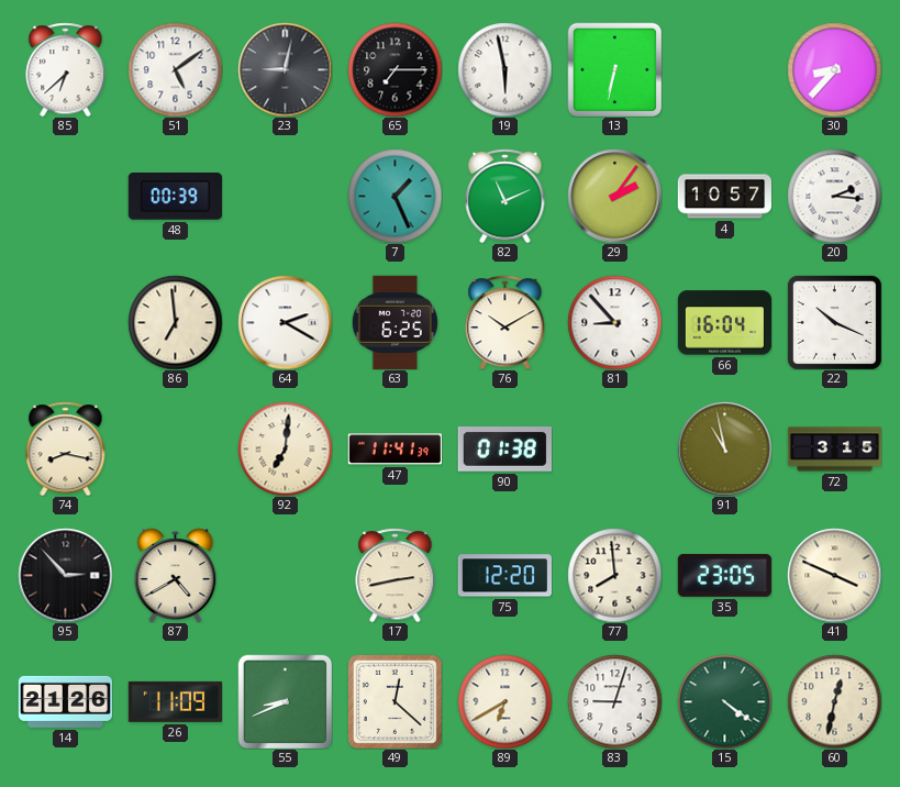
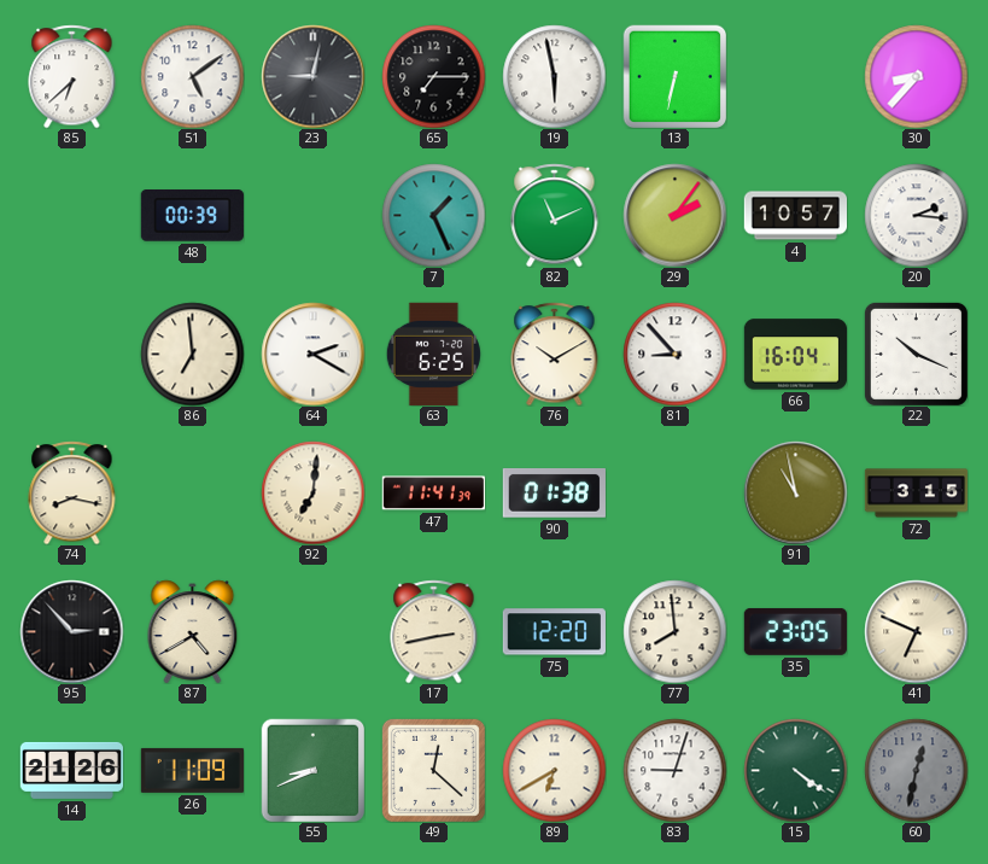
41: 3:49 -> 6:49 (916, 631)
60 dial: cream -> grey (916, 770)
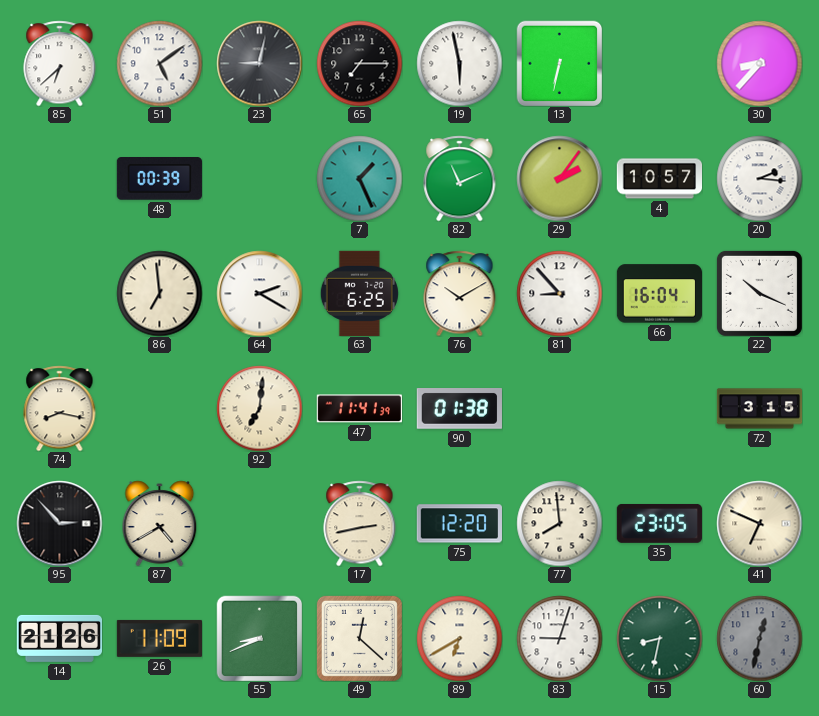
91: 10:58 -> none (795, 492)
15: 4:21 -> 8:32 (659, 638)
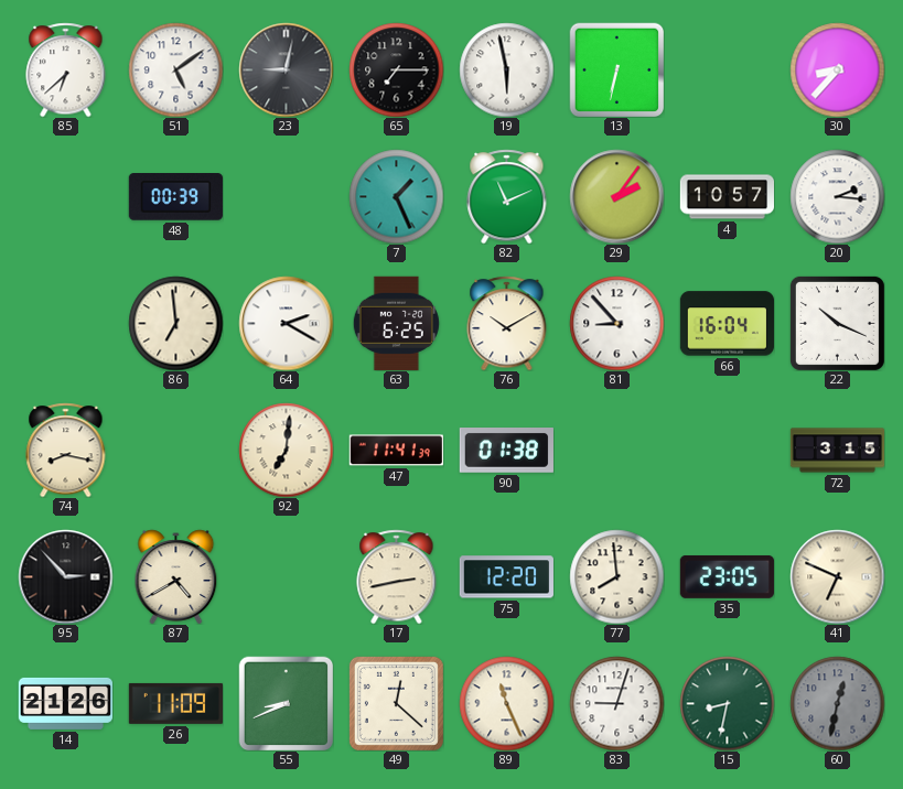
89: 6:40 -> 11:26 (506, 703)
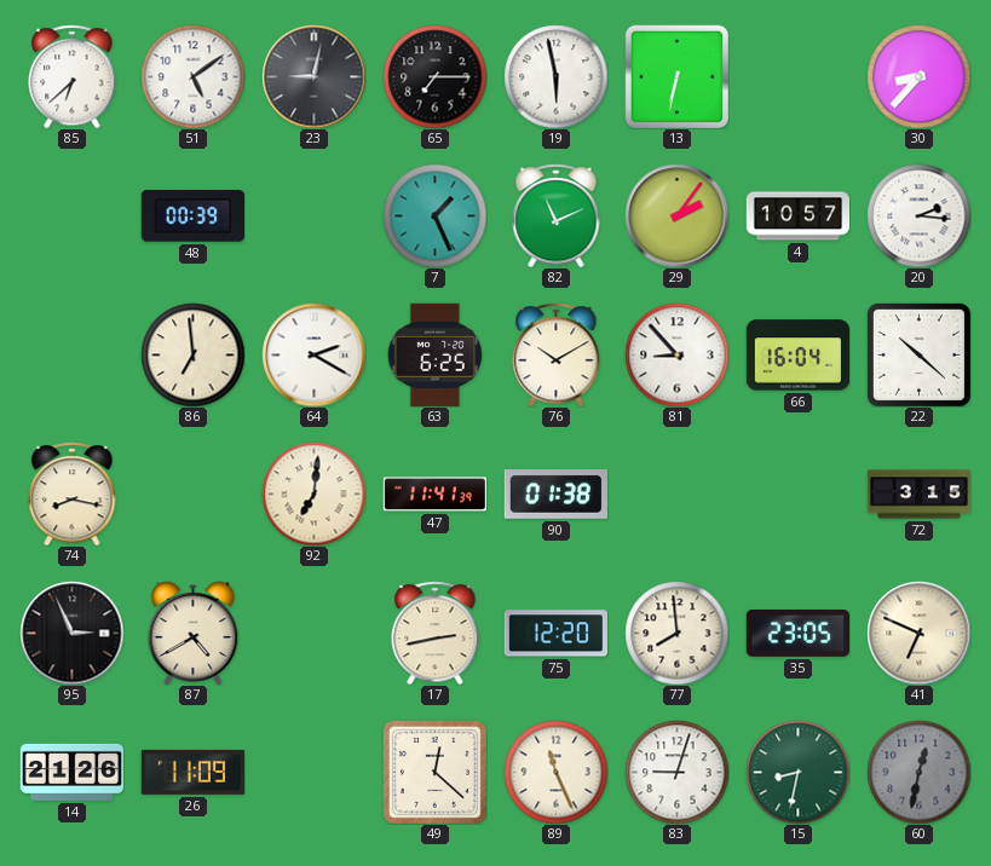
22: 10:19 -> 10:22 (918, 354)
95: 2:53 -> 2:56 (71, 633)
55: 8:41 -> none (286, 703)
